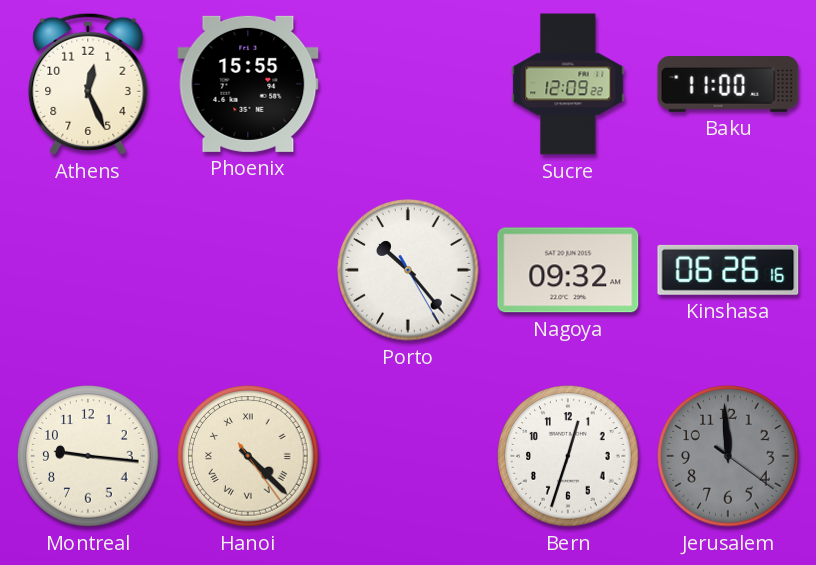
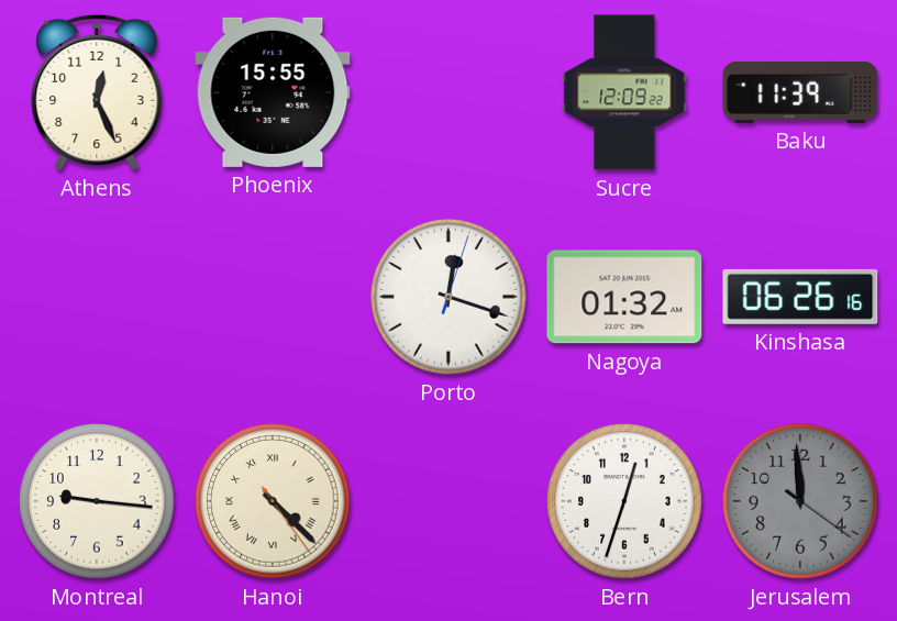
Baku: 11:00 -> 11:39 (800, 93)
Porto: 10:23 -> 12:18 (449, 297)
Nagoya: 09:32 -> 01:32 (624, 297)
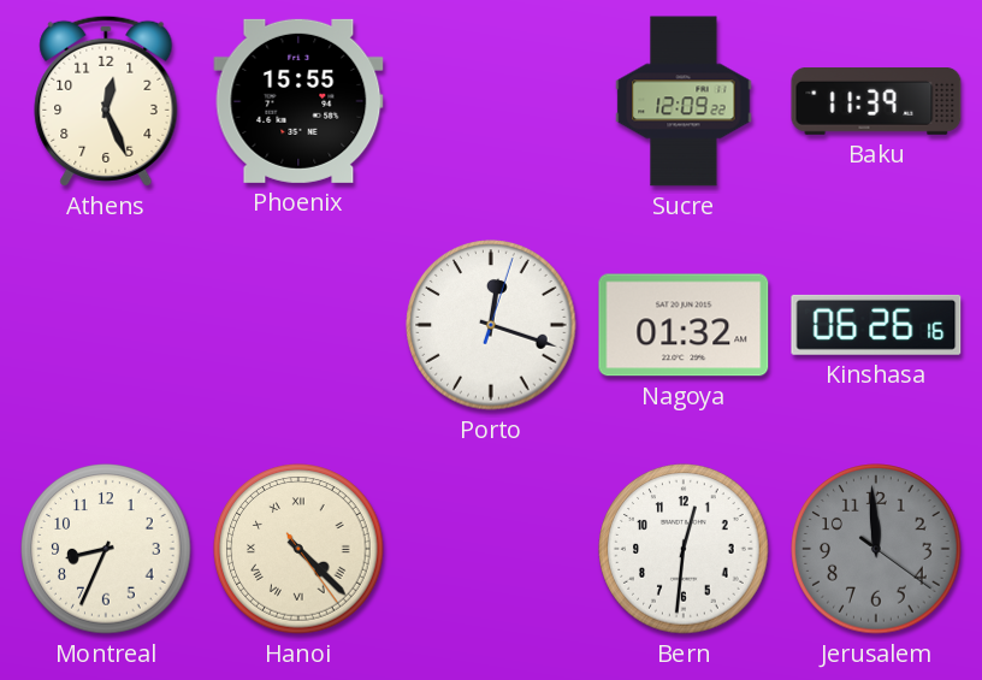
Montreal: 9:16 -> 8:34 (106, 549)
Bern: 12:33 -> 12:31 (684, 549)
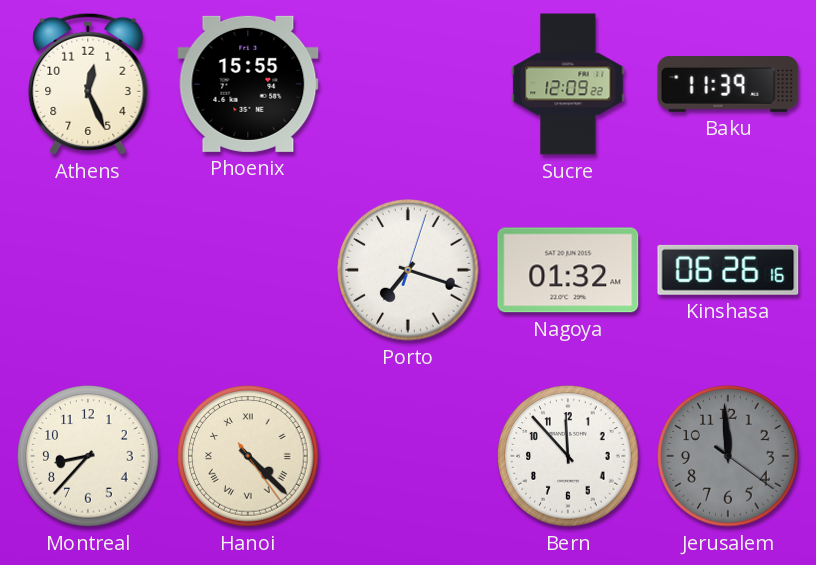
Porto: 12:18 -> 7:18 (408, 270)
Montreal: 8:34 -> 8:37 (88, 456)
Bern: 12:31 -> 11:53 (568, 456)
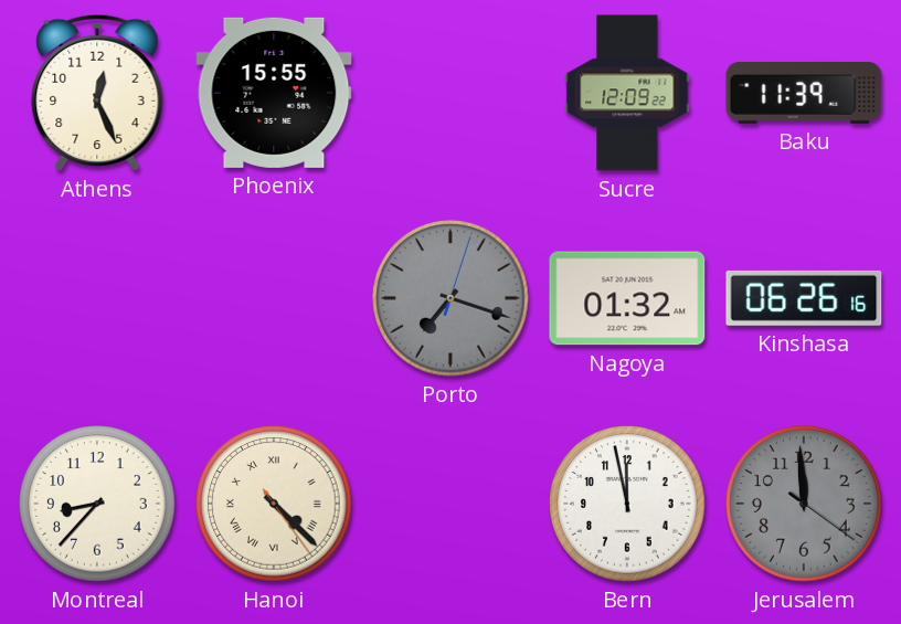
Porto dial: white -> grey (451, 298)
Bern: 11:53 -> 11:58 (627, 504)
